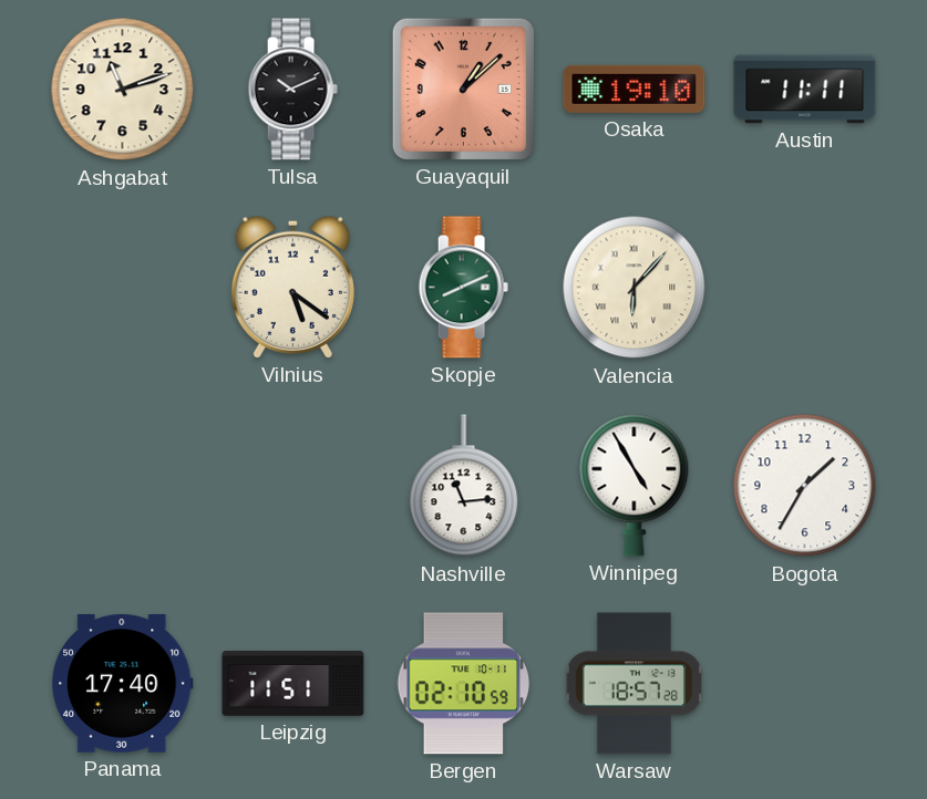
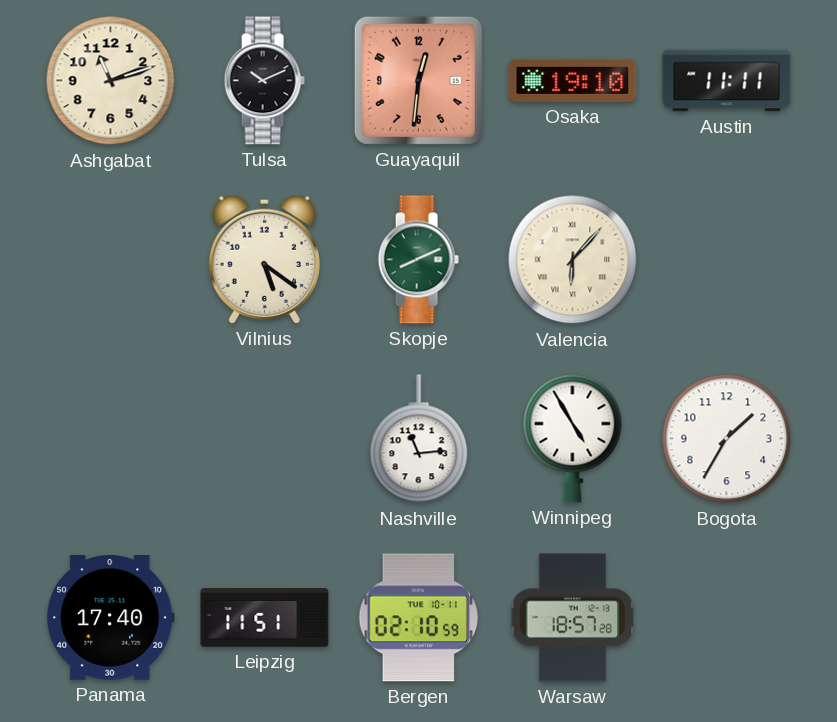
Guayaquil: 1:08 -> 12:31 (418, 80)
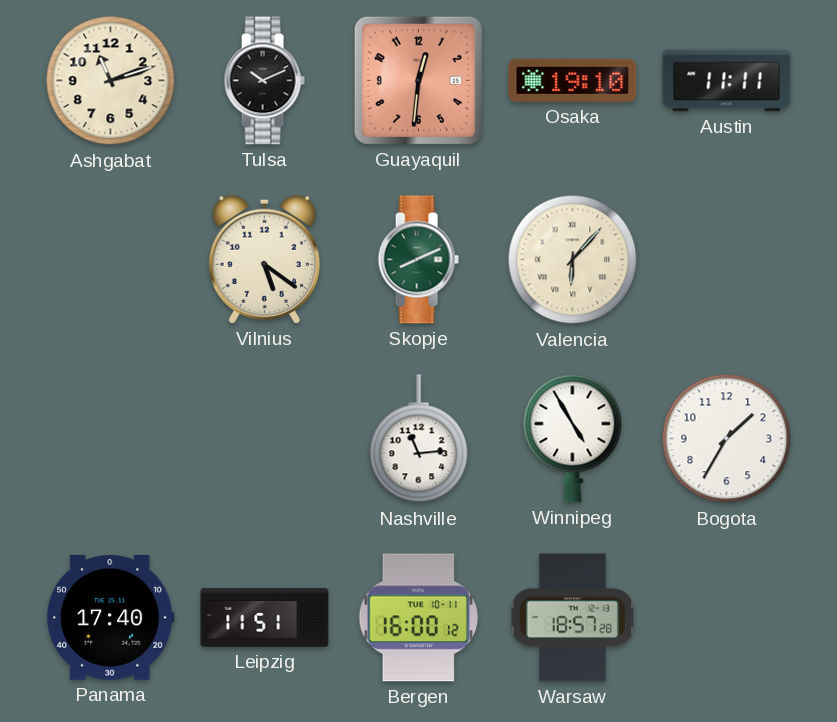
Bergen: 02:10 -> 16:00 (419, 618)
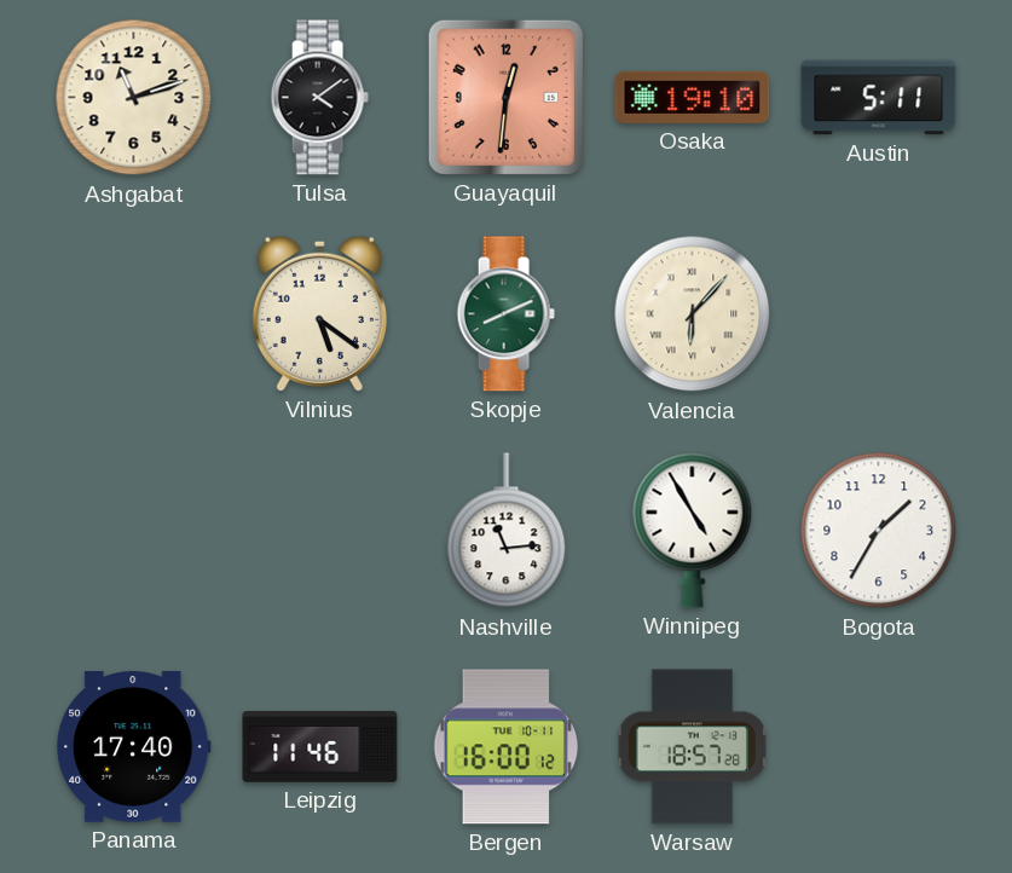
Tulsa: 10:11 -> 4:09 (319, 98)
Austin: 11:11 -> 5:11 (879, 98)
Leipzig: 11:51 -> 11:46 (320, 747)
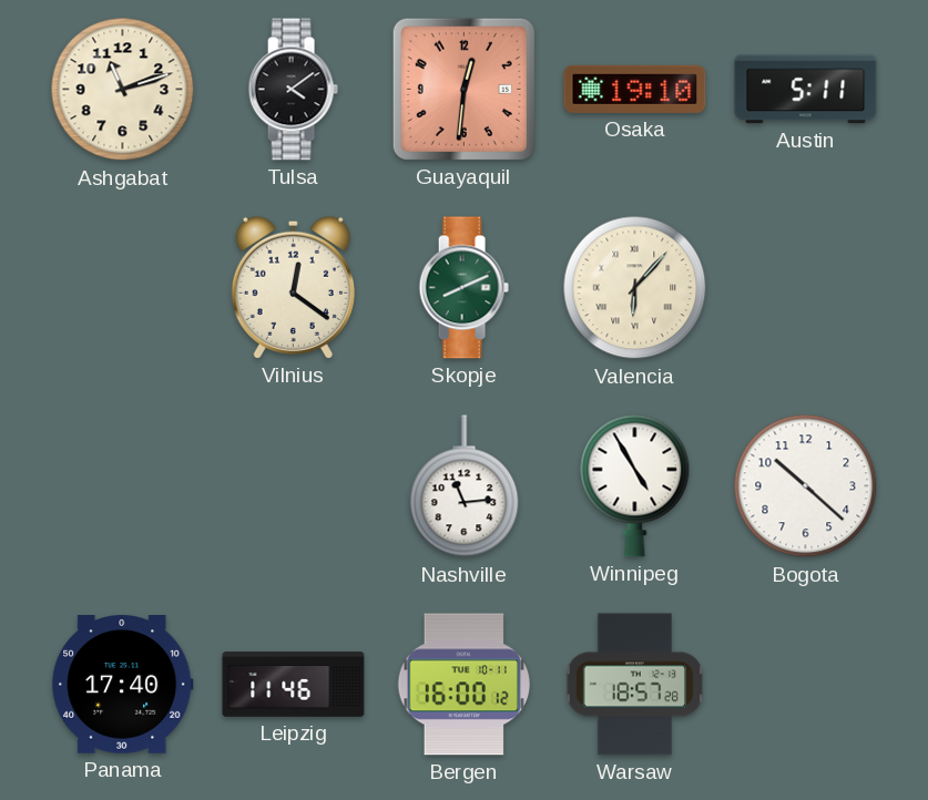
Vilnius: 5:21 -> 12:21 (293, 287)
Bogota: 1:35 -> 10:22 (806, 486)
